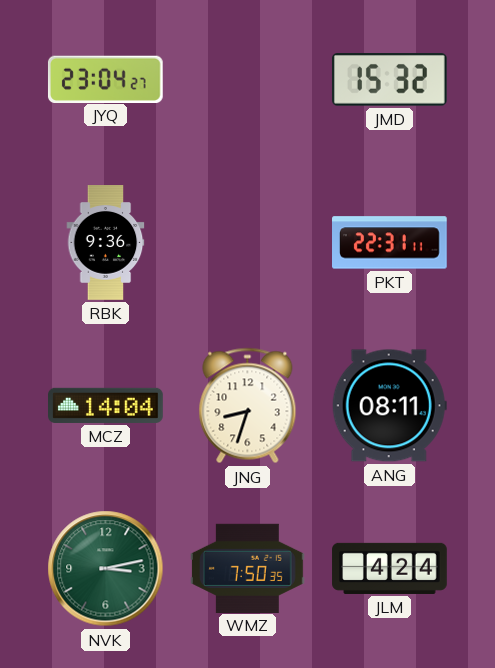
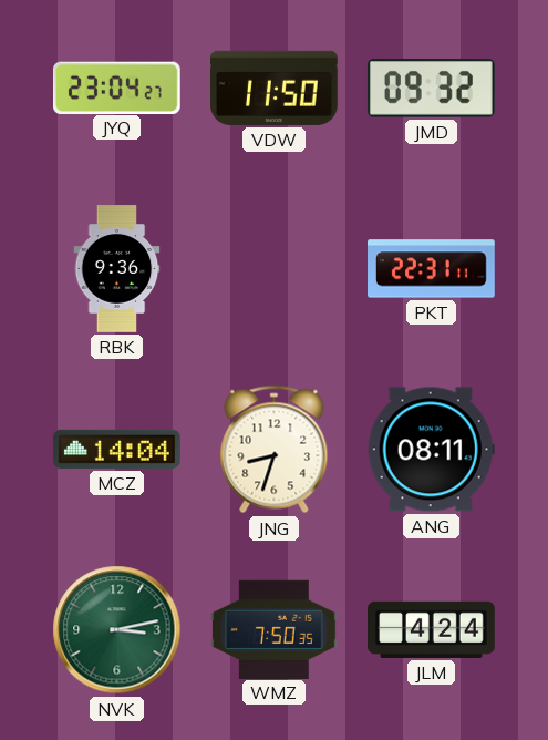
VDW: none -> 11:50 (275, 88)
JMD: 15:32 -> 09:32 (431, 89)
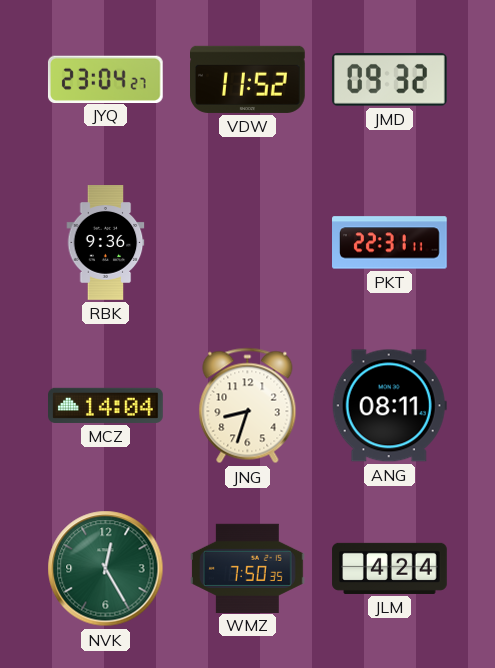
VDW: 11:50 -> 11:52 (248, 79)
NVK: 3:13 -> 12:25 (106, 569)
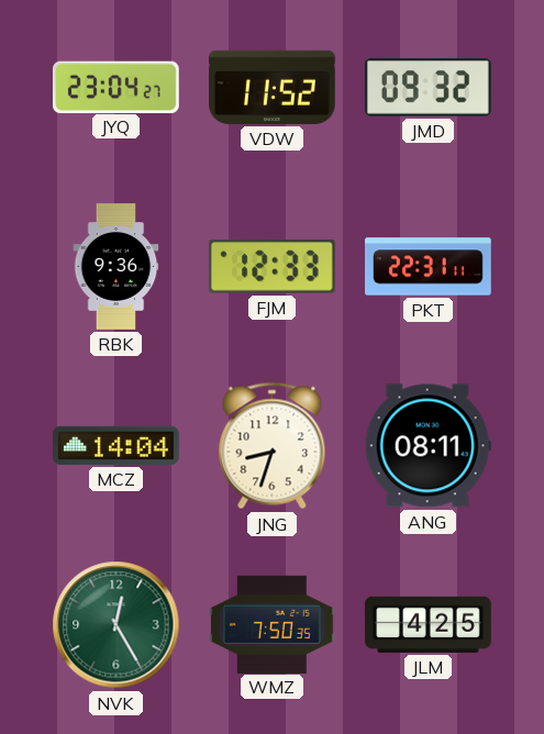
FJM: none -> 12:33 (271, 267)
JLM: 4:24 -> 4:25 (429, 624)
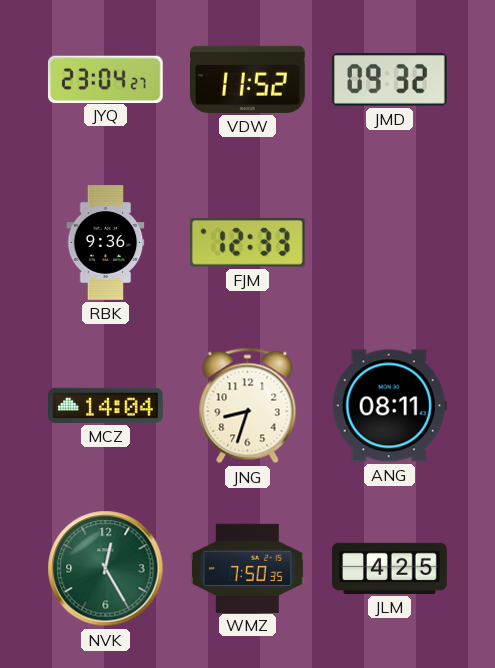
PKT: 22:31 -> none (429, 267)
